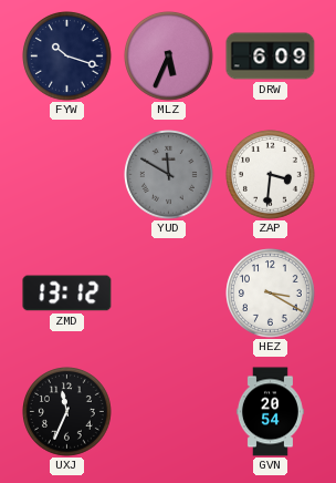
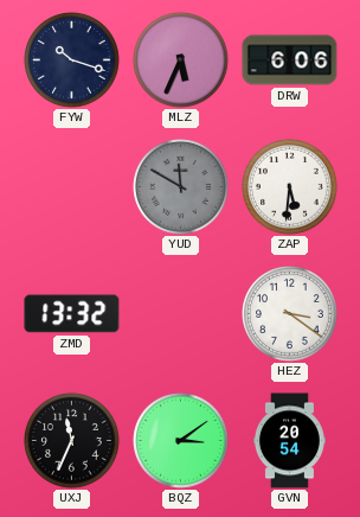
DRW: 6:09 -> 6:06 (290, 60)
ZAP: 3:31 -> 5:31 (290, 187)
ZMD: 13:12 -> 13:32 (72, 314)
HEZ: 3:20 -> 3:21 (290, 314)
BQZ: none -> 3:09 (181, 441)
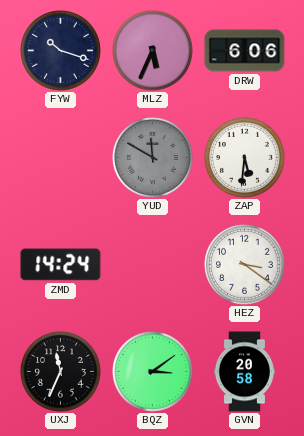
ZMD: 13:32 -> 14:24 (61, 265)
GVN: 20:54 -> 20:58 (244, 372)
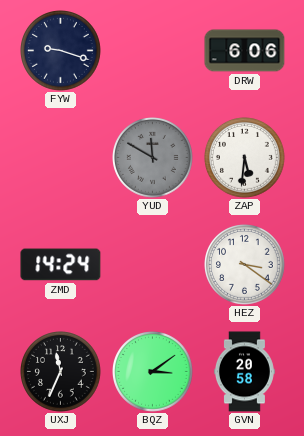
FYW: 10:18 -> 9:18 (61, 51)
MLZ: 5:34 -> none (153, 51)
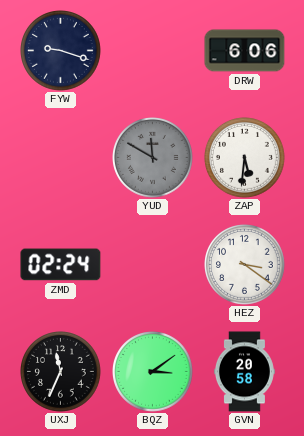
ZMD: 14:24 -> 02:24 (61, 265)
